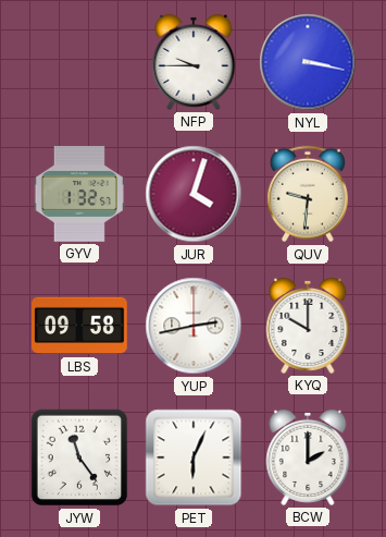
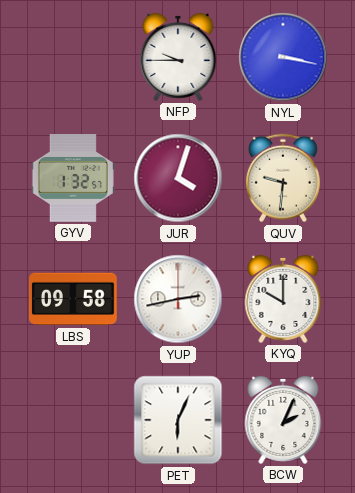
JYW: 11:24 -> none (79, 457)
BCW: 2:00 -> 2:04 (283, 420)
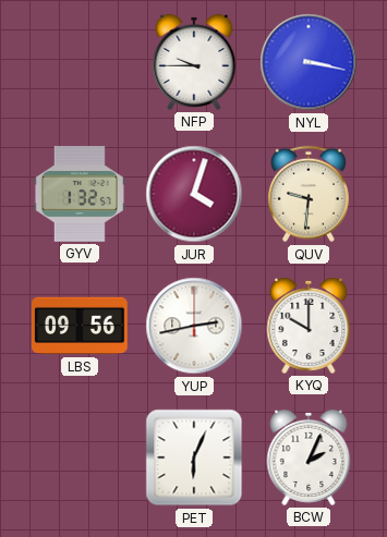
LBS: 09:58 -> 09:56 (81, 326)
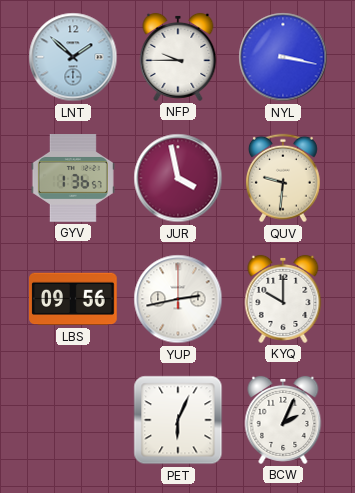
LNT: none -> 1:52 (73, 57)
GYV: 1:32 -> 1:36 (73, 179)
JUR: 4:03 -> 3:58 (178, 178)
